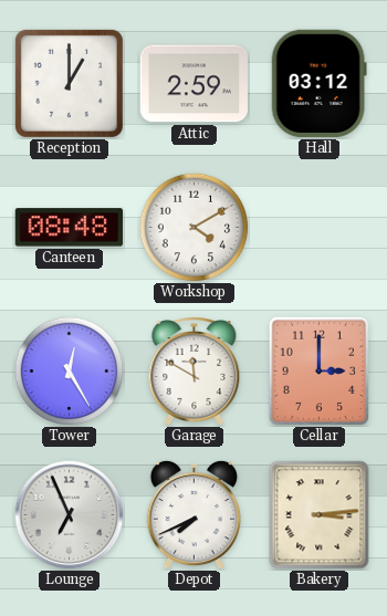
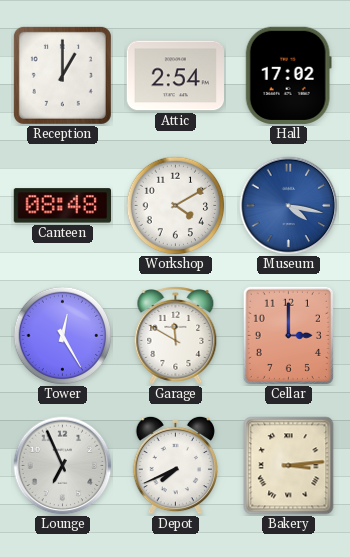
Attic: 2:59 -> 2:54 (176, 76)
Hall: 03:12 -> 17:02 (288, 75)
Museum: none -> 4:17 (289, 206)
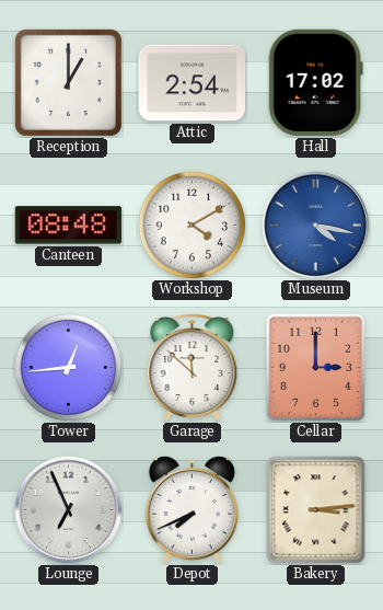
Tower: 12:25 -> 12:44 (69, 368)
Garage: 11:50 -> 11:52 (193, 368)
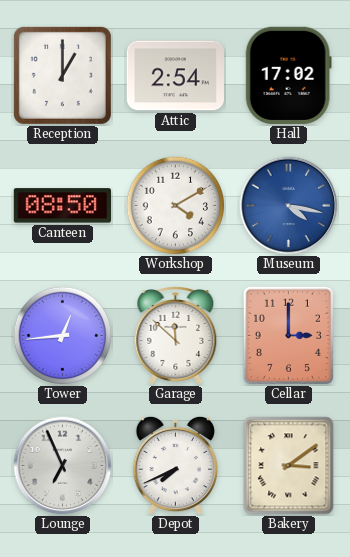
Canteen: 08:48 -> 08:50 (62, 206)
Bakery: 3:14 -> 3:09 (289, 466)
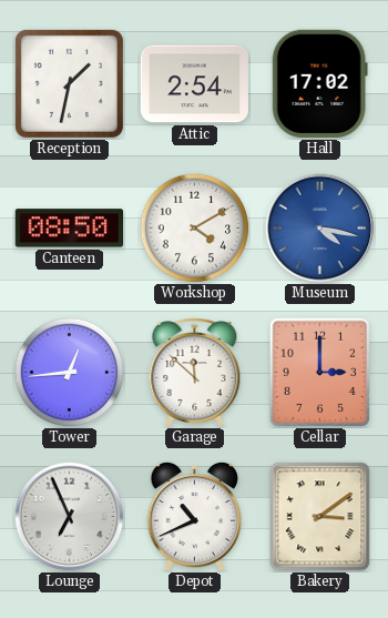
Reception: 1:00 -> 1:32 (69, 83)
Depot: 7:41 -> 10:41 (194, 516)
